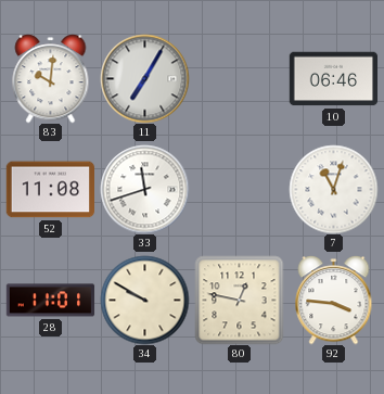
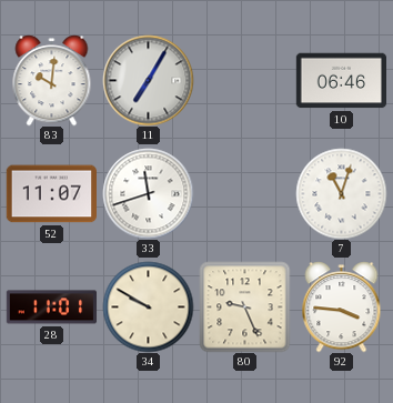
52: 11:08 -> 11:07 (51, 194)
80: 12:47 -> 9:26 (244, 306)
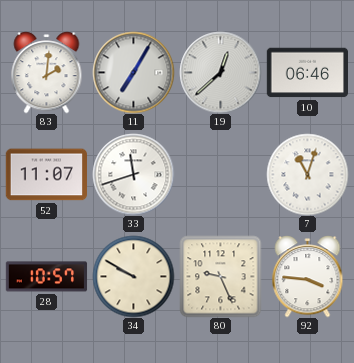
83: 10:01 -> 2:01 (47, 72)
19: none -> 12:38 (220, 72)
28: 11:01 -> 10:57 (46, 277)
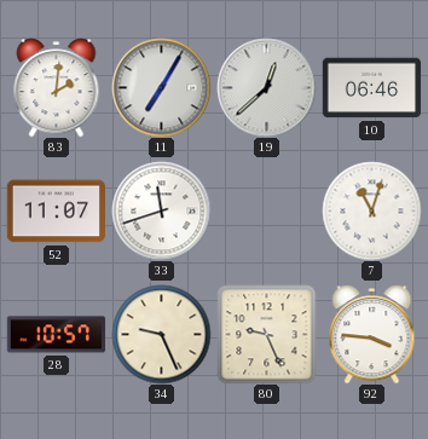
34: 9:50 -> 9:26 (161, 334)
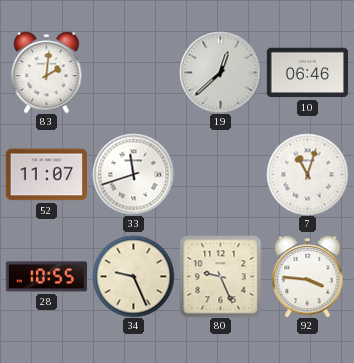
11: 7:05 -> none (161, 87)
28: 10:57 -> 10:55 (46, 277)
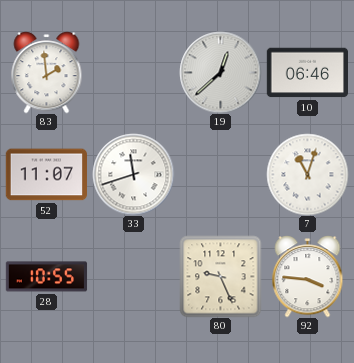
83: 2:01 -> 1:59 (47, 72)
34: 9:26 -> none (133, 276)
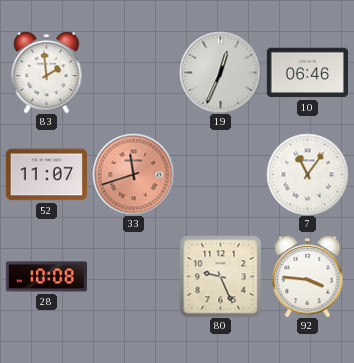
19: 12:38 -> 12:34 (220, 72)
33 dial: white -> salmon (133, 174)
7: 11:03 -> 11:06 (307, 174)
28: 10:55 -> 10:08 (46, 277)
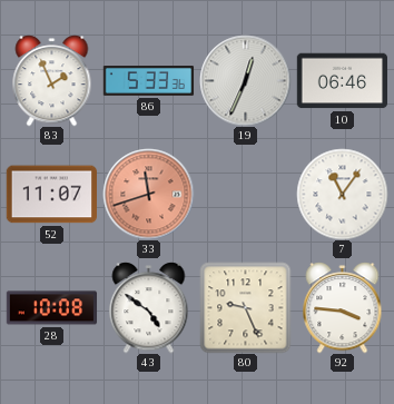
83: 1:59 -> 1:56 (52, 80)
86: none -> 5:33 (148, 81)
43: none -> 4:51 (149, 307)
